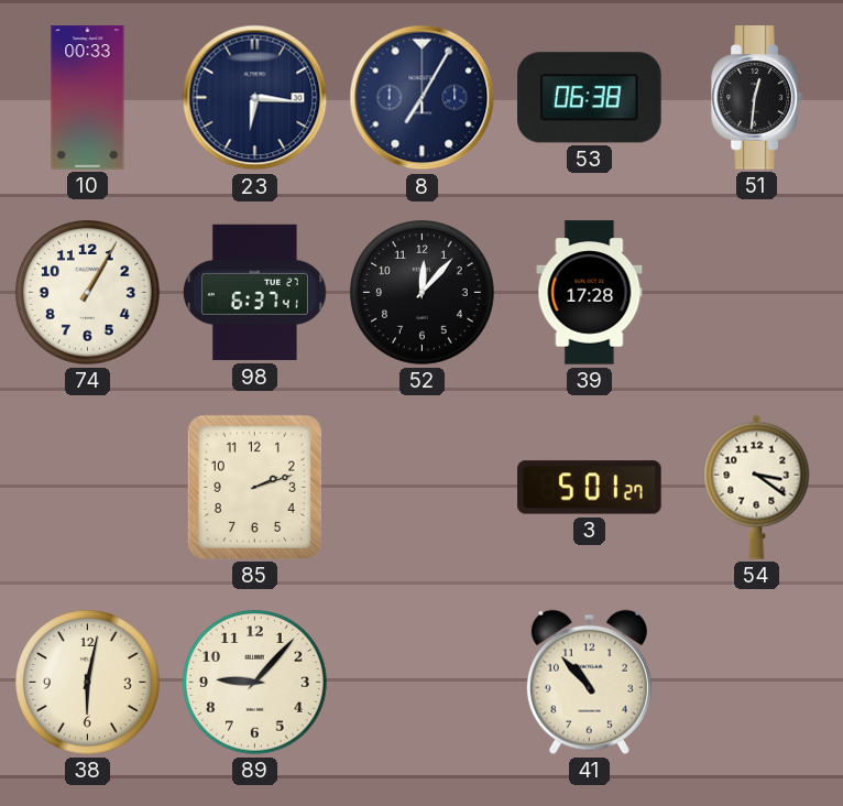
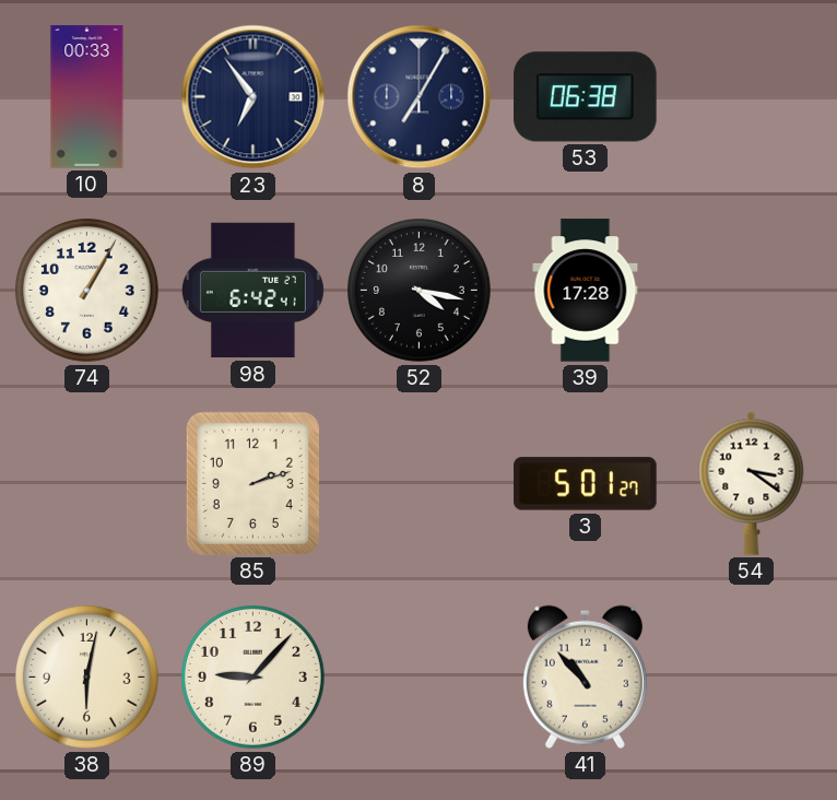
23: 6:16 -> 6:54 (254, 97)
51: 12:31 -> none (757, 98)
98: 6:37 -> 6:42 (252, 291)
52: 12:07 -> 4:17 (420, 291)
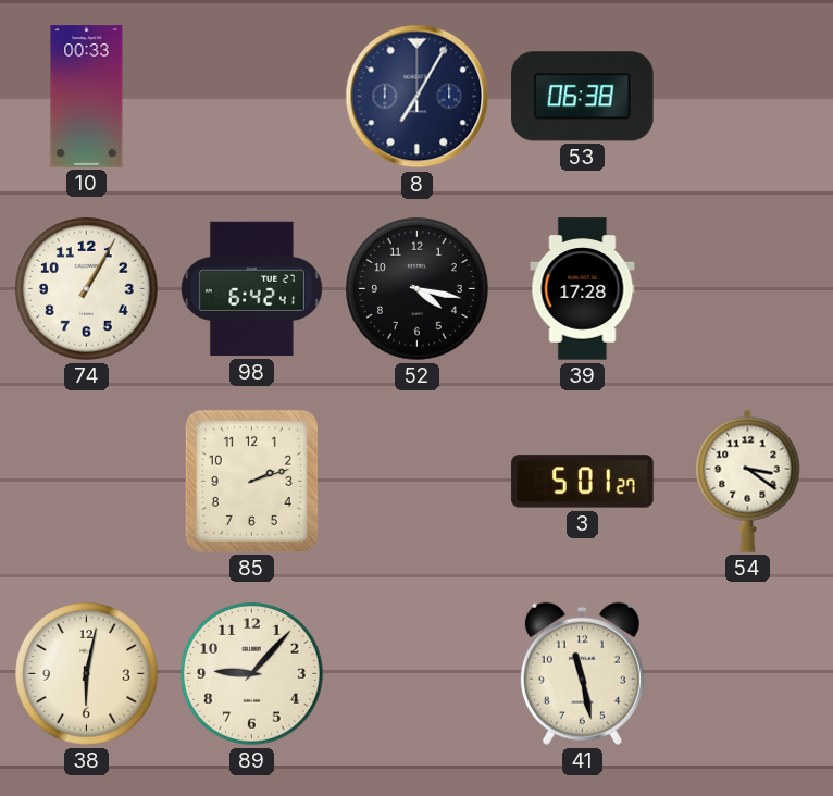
23: 6:54 -> none (254, 97)
41: 10:53 -> 11:28 (582, 673)
